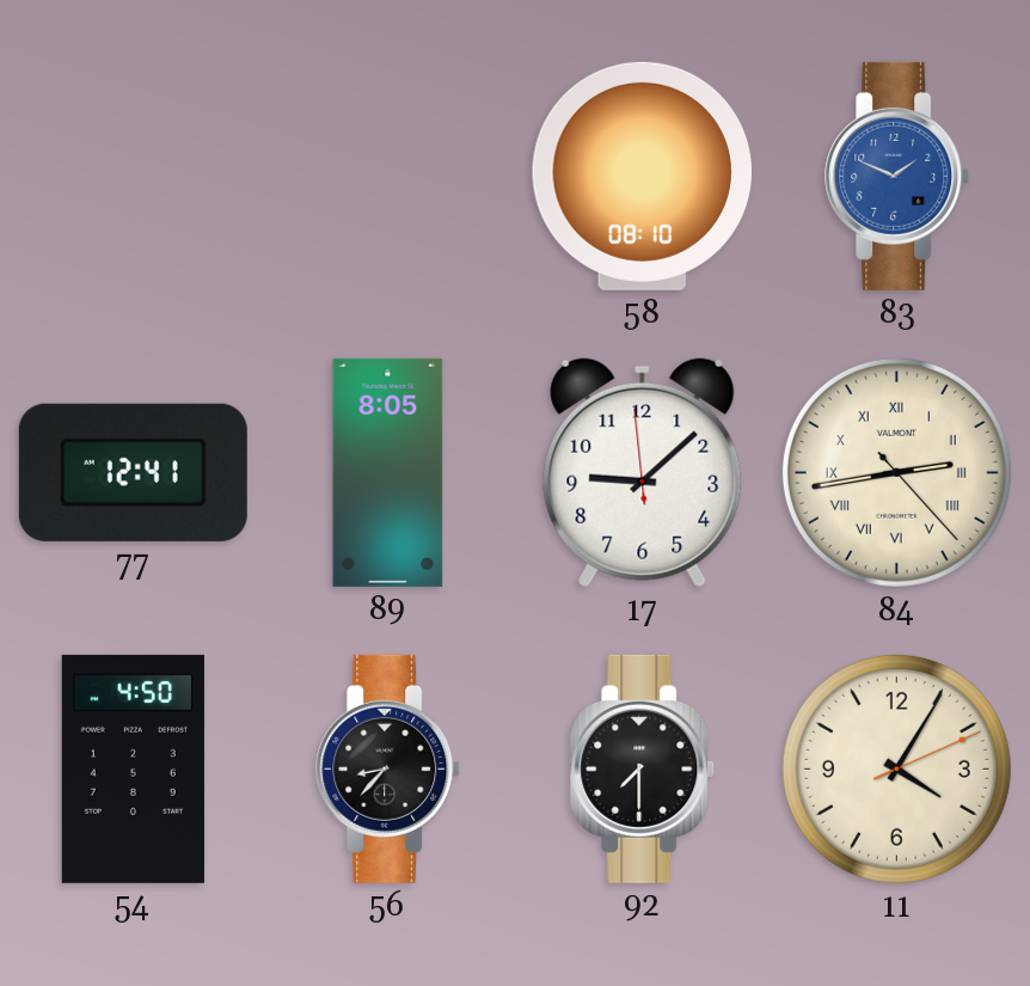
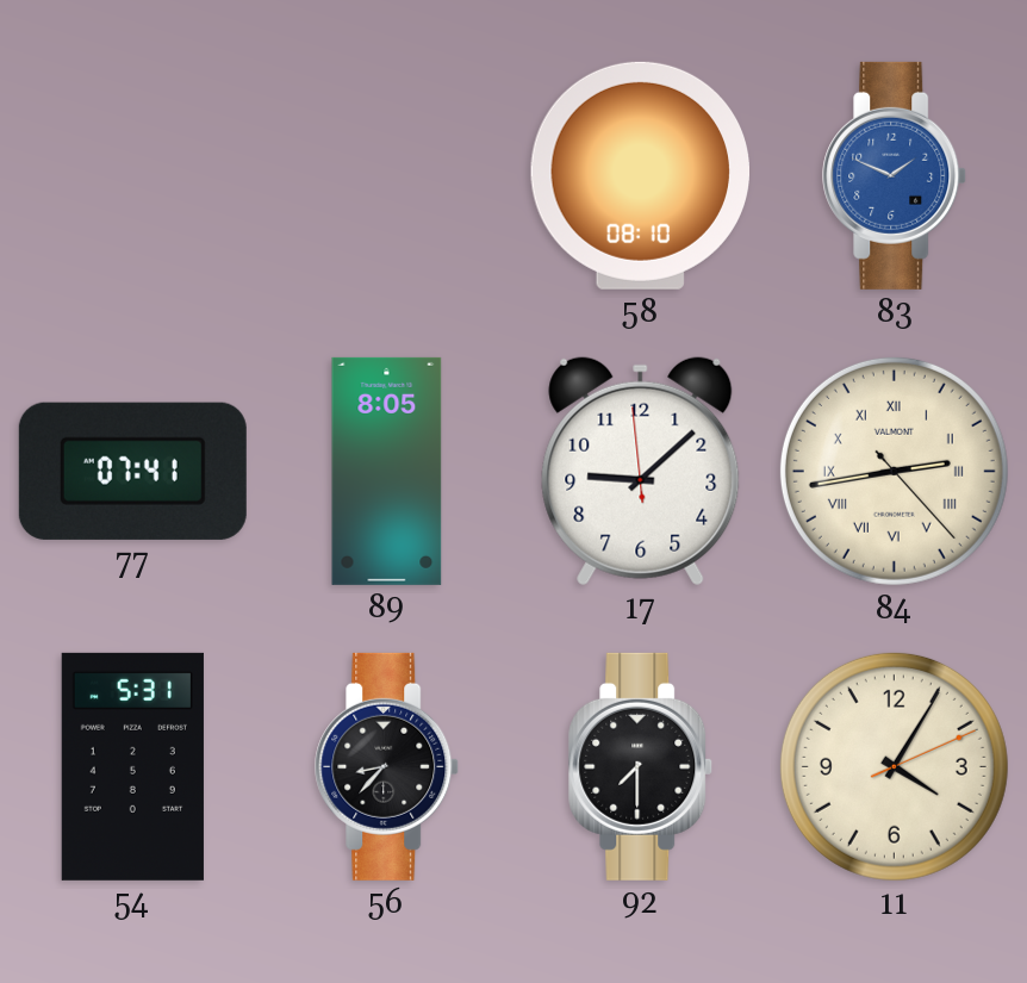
77: 12:41 -> 07:41 (132, 471)
54: 4:50 -> 5:31 (132, 766)
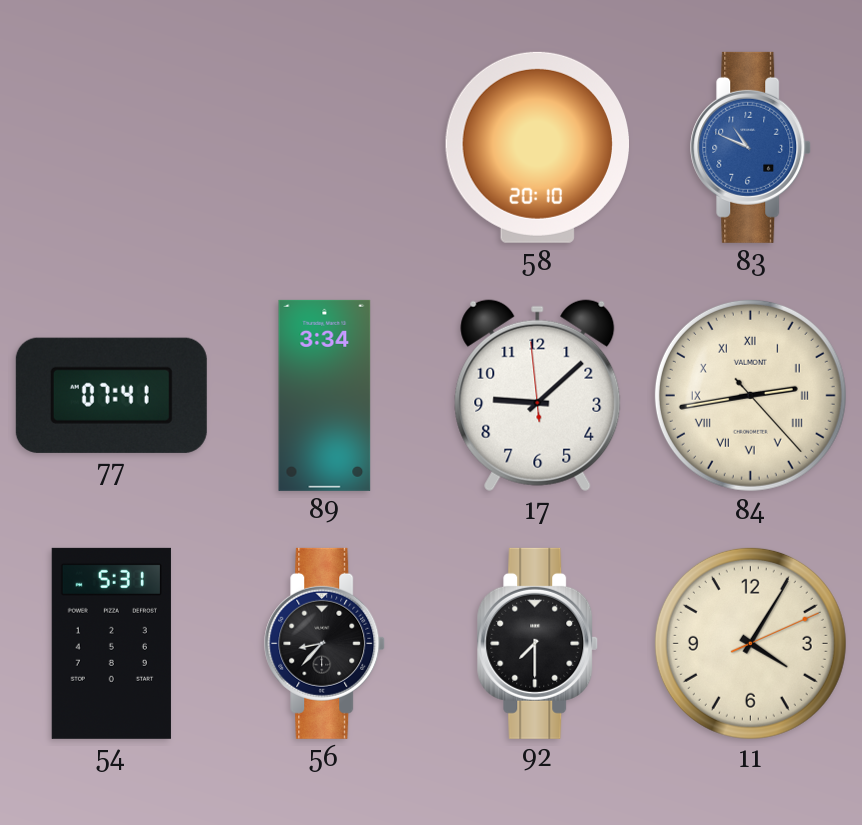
58: 08:10 -> 20:10 (538, 147)
83: 1:49 -> 10:49 (751, 147)
89: 8:05 -> 3:34 (325, 395)
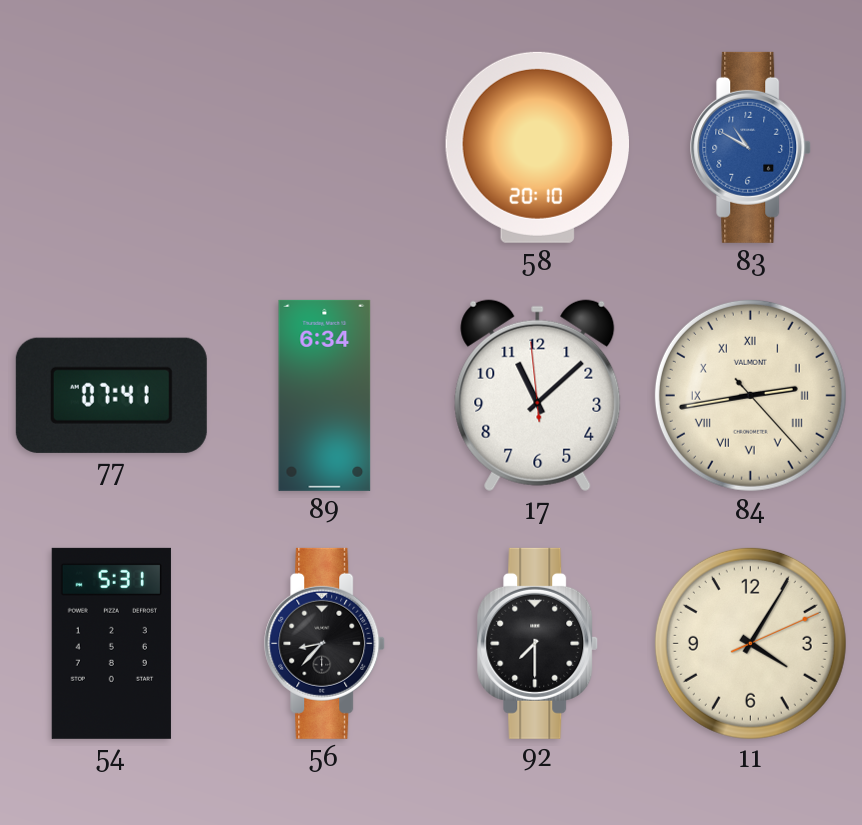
83: 10:49 -> 10:50 (751, 147)
89: 3:34 -> 6:34 (325, 395)
17: 9:07 -> 11:07 (538, 396)
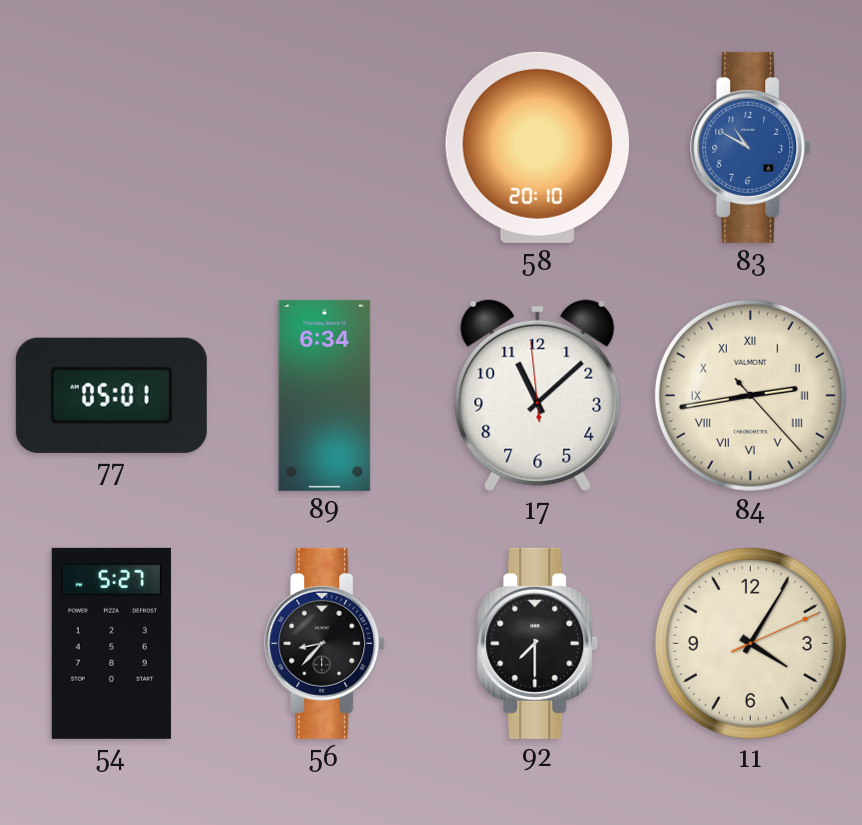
77: 07:41 -> 05:01 (111, 395)
54: 5:31 -> 5:27 (111, 643)
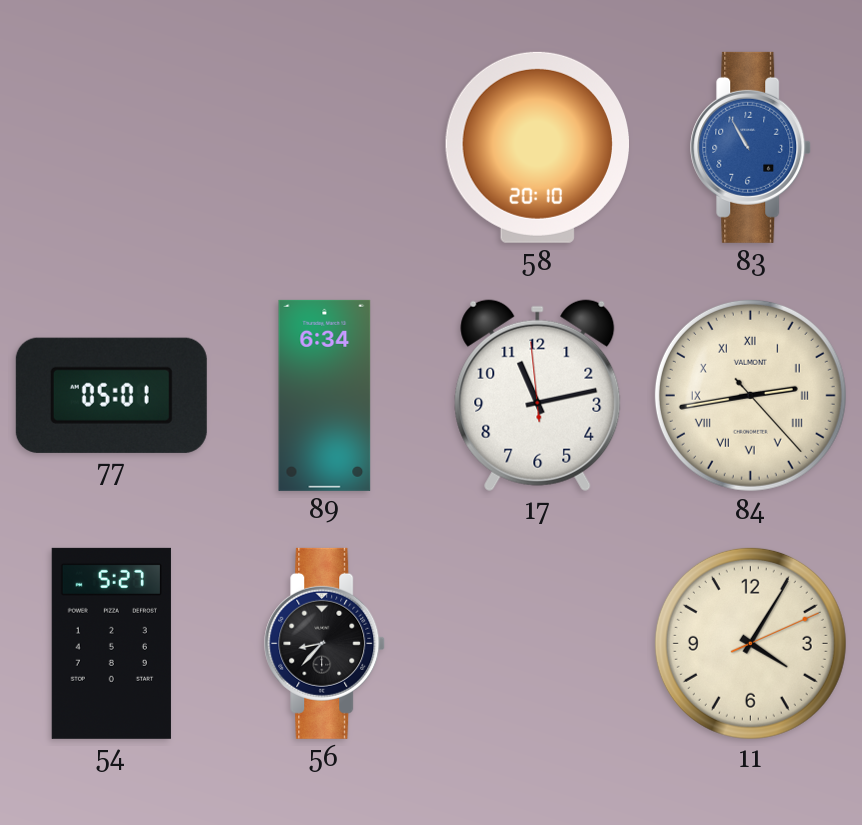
83: 10:50 -> 10:55 (751, 147)
17: 11:07 -> 11:12 (538, 396)
92: 7:30 -> none (538, 643)
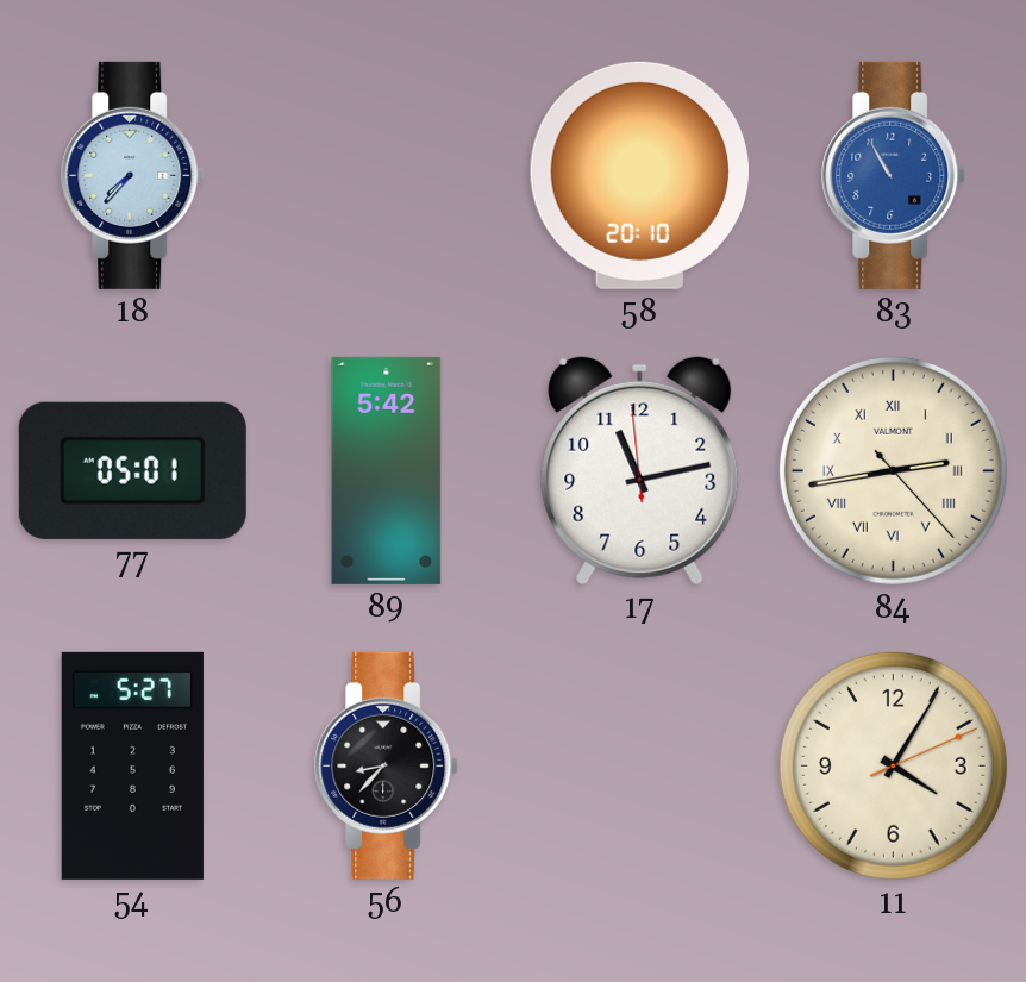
18: none -> 7:37 (133, 175)
89: 6:34 -> 5:42 (387, 470)
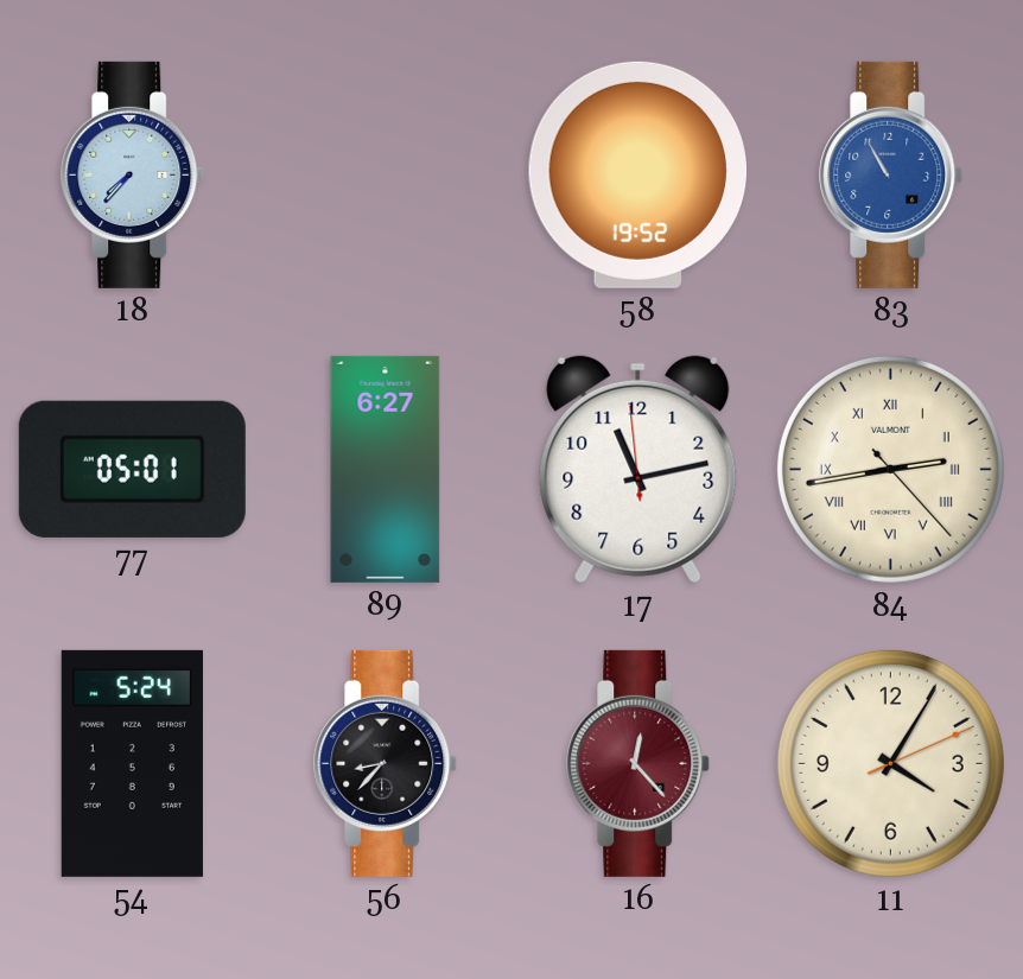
58: 20:10 -> 19:52 (638, 174)
89: 5:42 -> 6:27 (386, 469)
54: 5:27 -> 5:24 (132, 763)
16: none -> 12:23 (638, 763)
